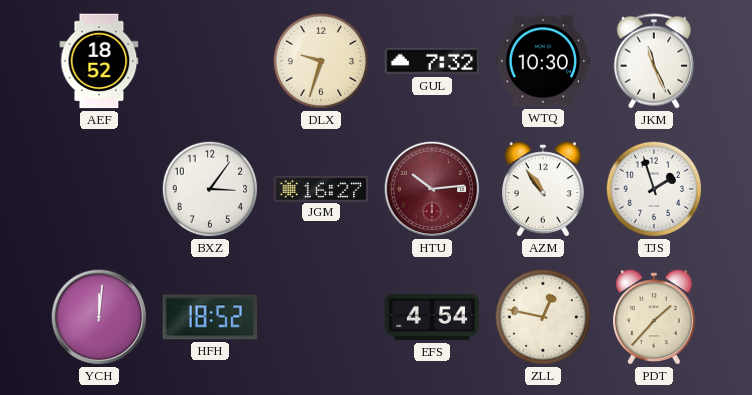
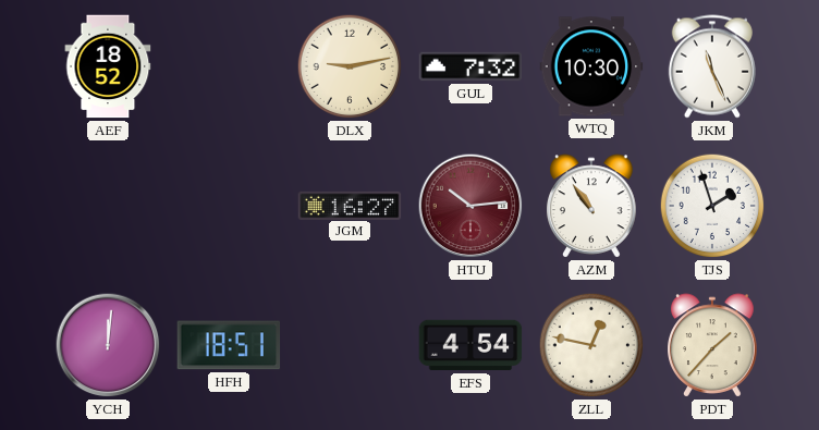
DLX: 9:33 -> 9:13 (350, 66)
BXZ: 3:06 -> none (210, 189)
HFH: 18:52 -> 18:51 (229, 345)
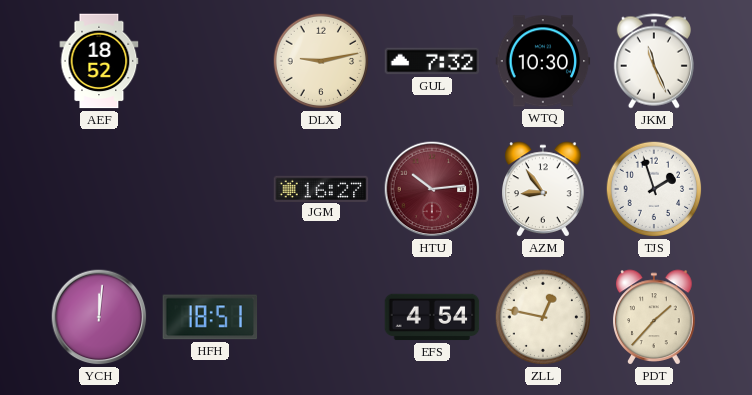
AZM: 10:54 -> 8:54 (543, 189)
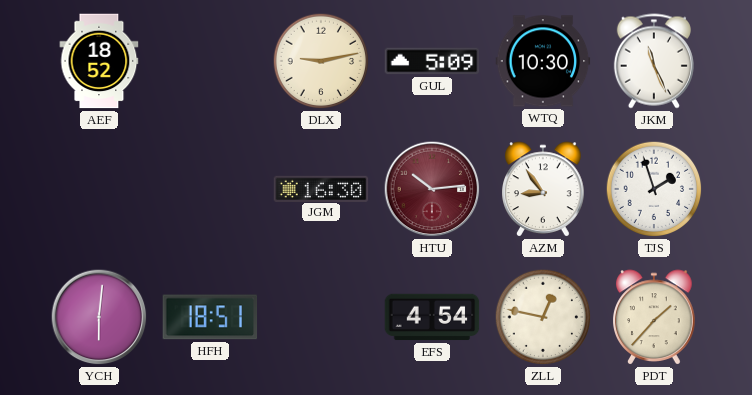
GUL: 7:32 -> 5:09 (432, 61)
JGM: 16:27 -> 16:30 (321, 188)
YCH: 12:01 -> 6:01 (99, 317)
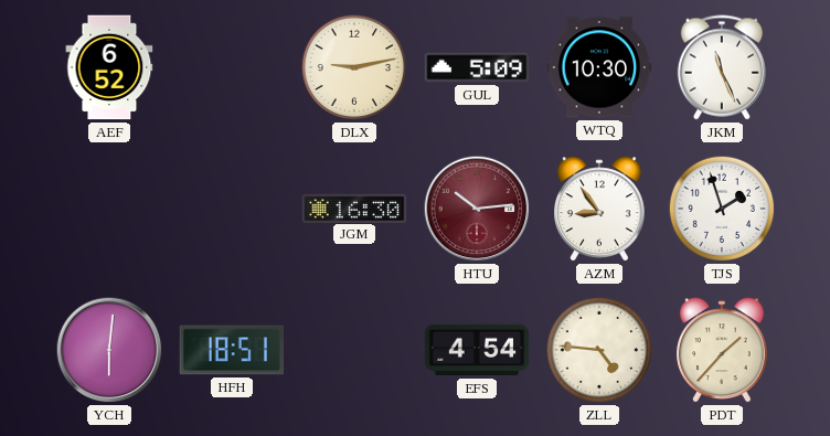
AEF: 18:52 -> 6:52 (109, 67)
ZLL: 12:47 -> 4:46 (599, 350)
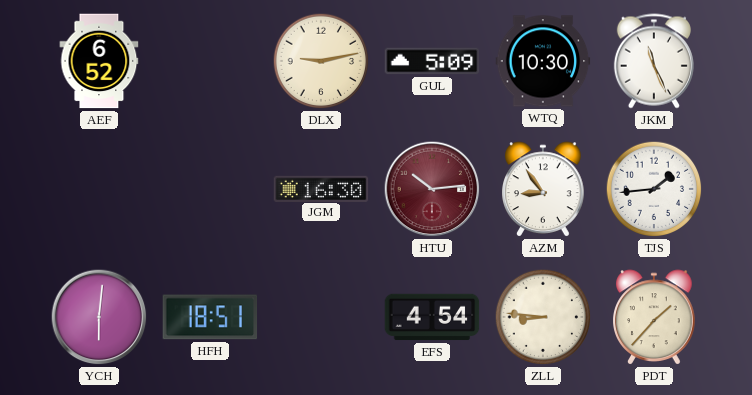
TJS: 1:57 -> 1:44 (654, 189)
ZLL: 4:46 -> 8:46 (543, 317)
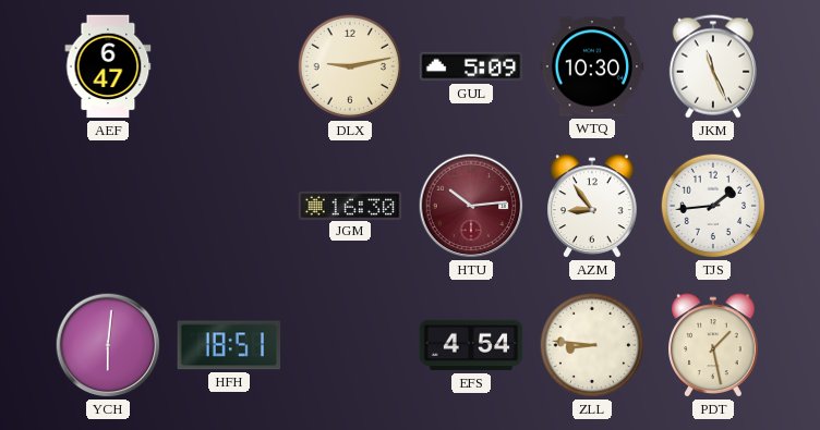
AEF: 6:52 -> 6:47 (108, 66)
PDT: 1:37 -> 1:28 (713, 345)
